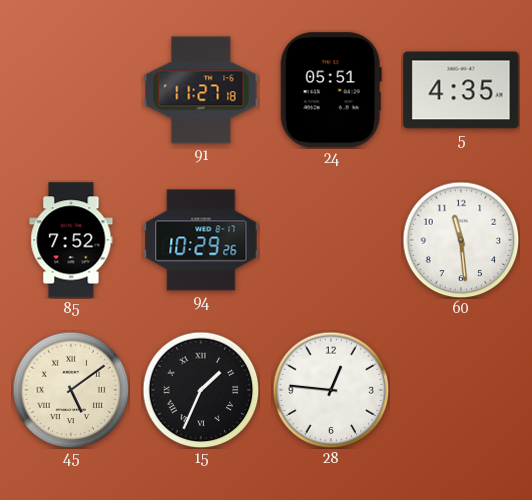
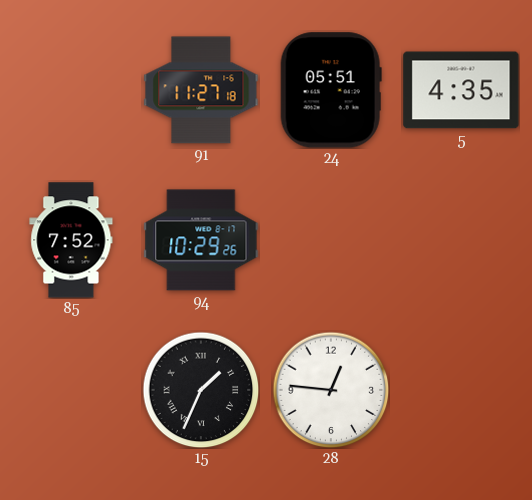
60: 11:29 -> none (461, 240)
45: 5:09 -> none (71, 390)
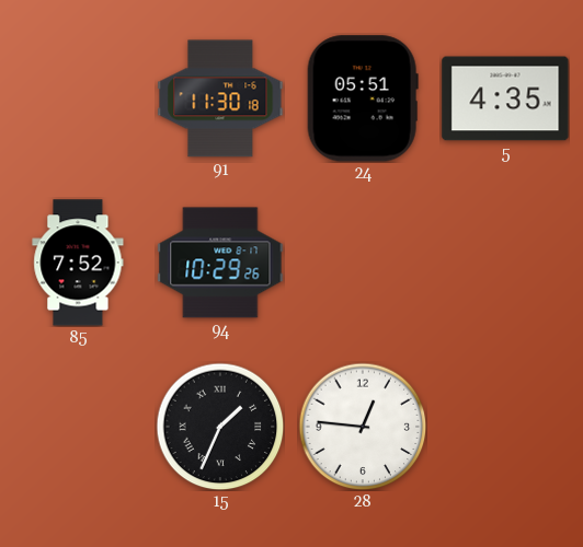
91: 11:27 -> 11:30 (220, 98)
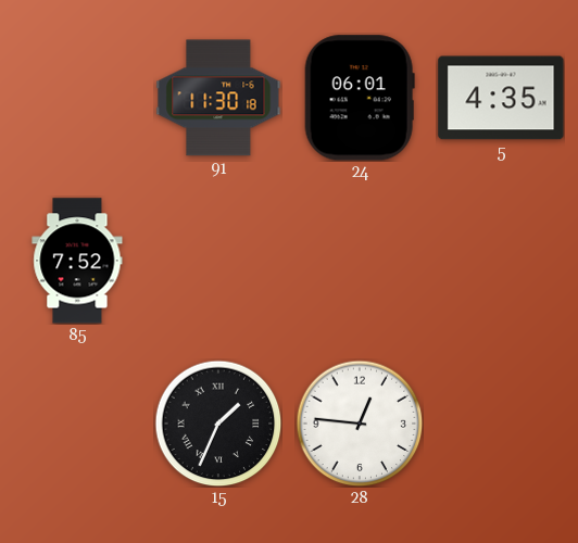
24: 05:51 -> 06:01 (360, 98)
94: 10:29 -> none (220, 263)
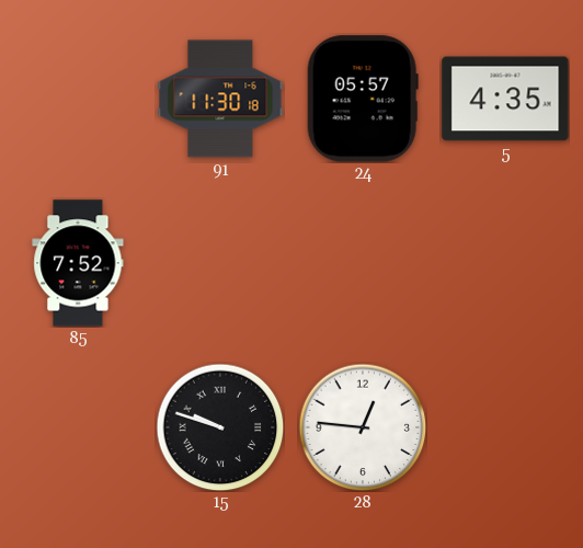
24: 06:01 -> 05:57 (363, 99)
15: 1:34 -> 9:48 (220, 427)
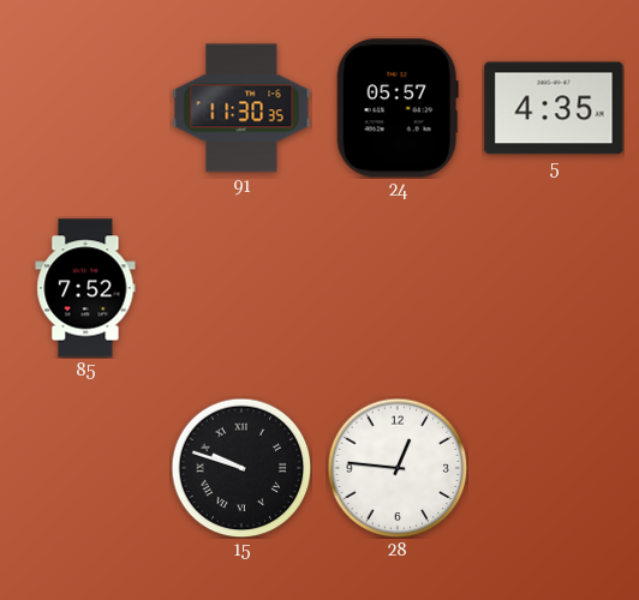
91: 11:30:18 -> 11:30:35 (241, 108)
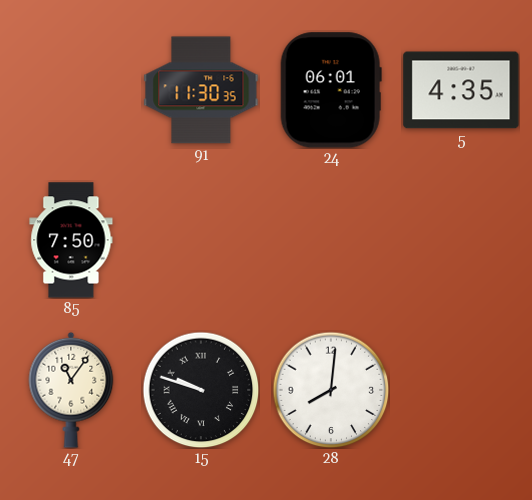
24: 05:57 -> 06:01 (331, 90)
85: 7:52 -> 7:50 (71, 240)
47: none -> 11:06 (71, 390)
28: 12:46 -> 8:01 (331, 390)
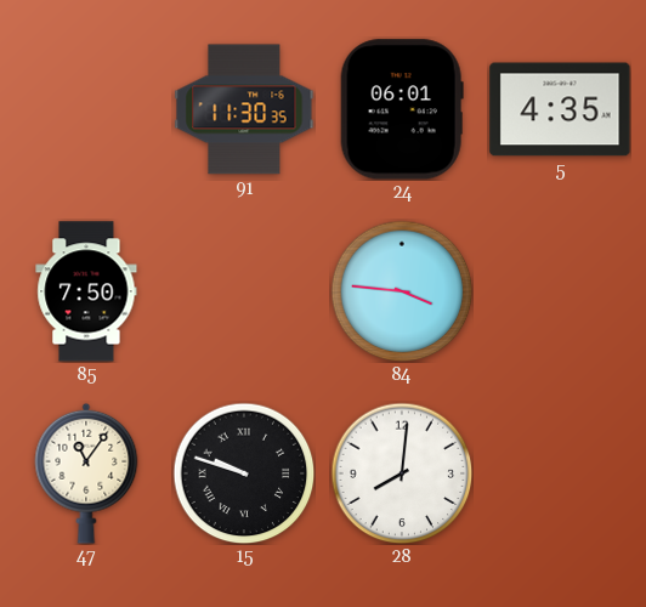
84: none -> 3:46 (402, 291)
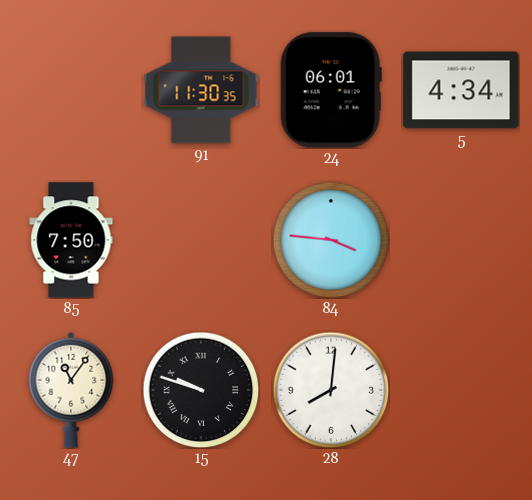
5: 4:35 -> 4:34 (461, 90)
